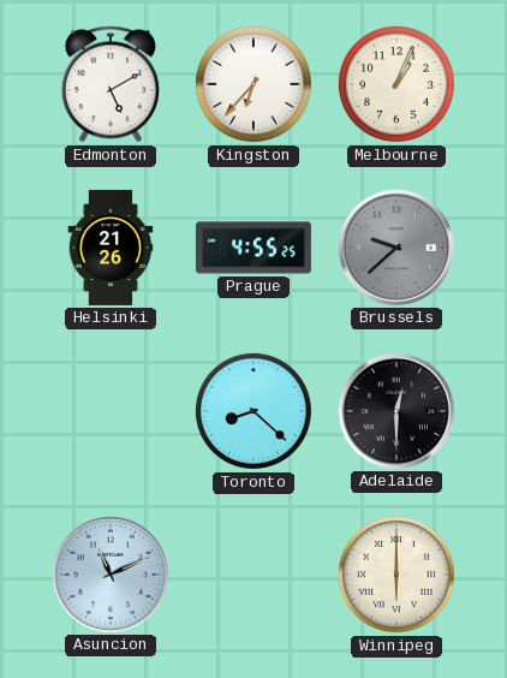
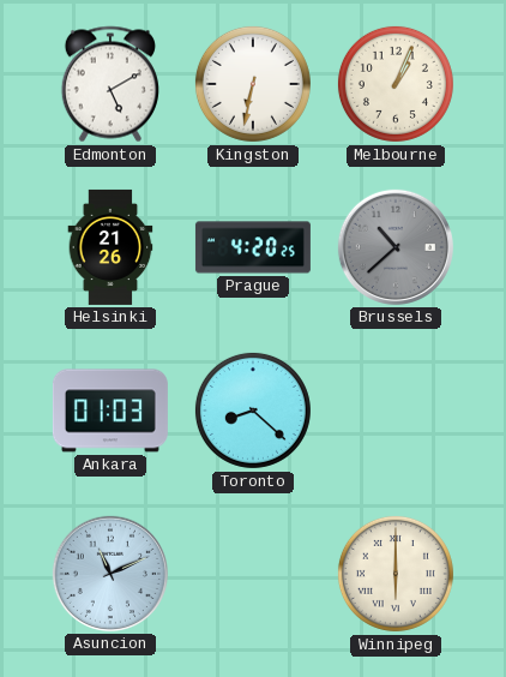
Kingston: 6:37 -> 6:32 (253, 84)
Prague: 4:55 -> 4:20 (253, 247)
Brussels: 9:38 -> 10:38 (396, 247)
Ankara: none -> 01:03 (110, 411)
Adelaide: 12:30 -> none (396, 411)
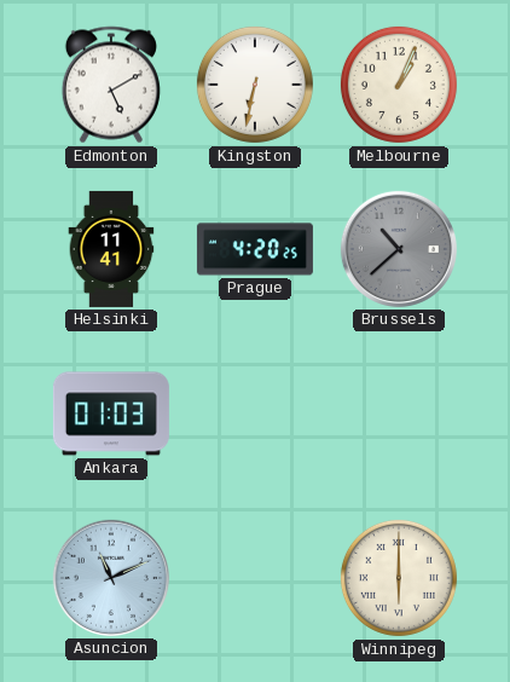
Helsinki: 21:26 -> 11:41 (111, 249)
Toronto: 8:22 -> none (253, 411)
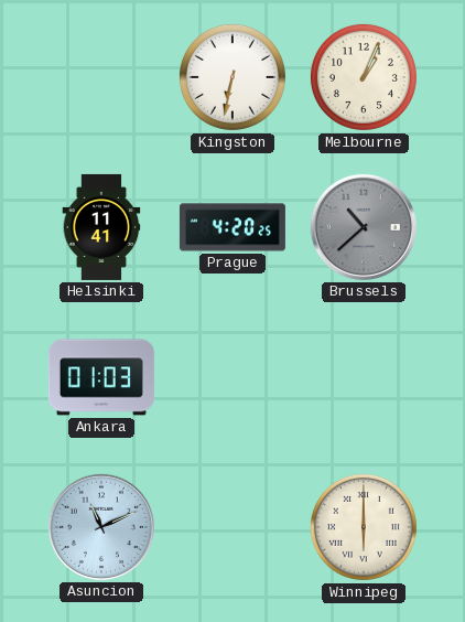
Edmonton: 5:10 -> none (111, 85)
